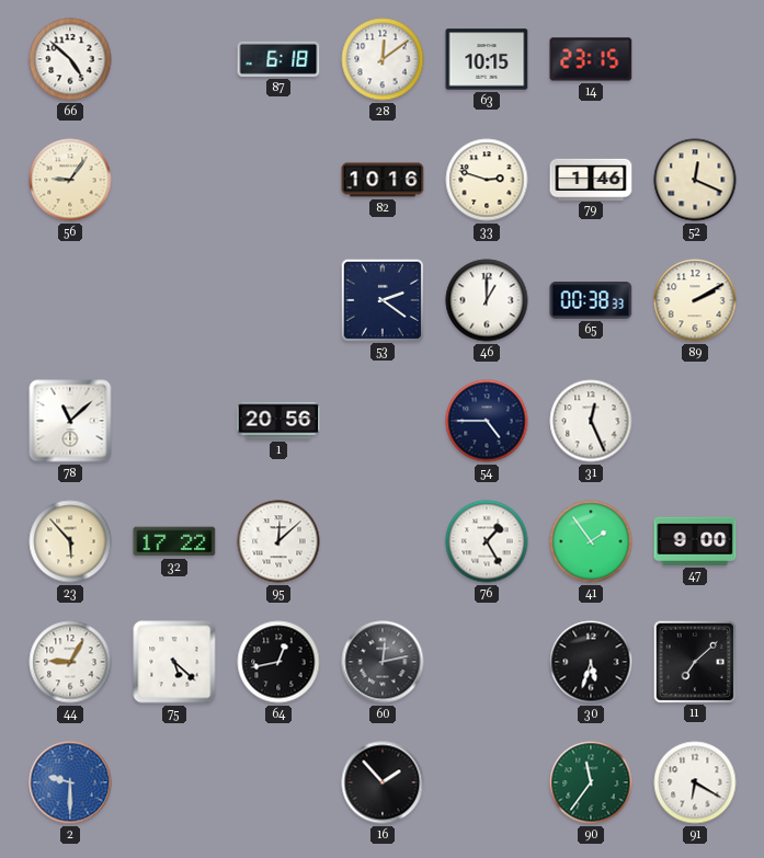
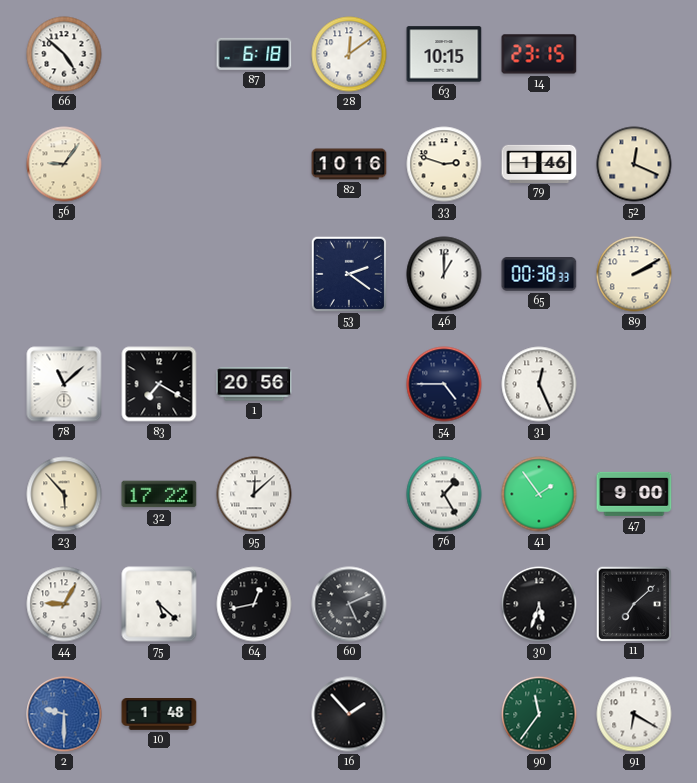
83: none -> 7:20 (159, 384)
60: 12:13 -> 5:11 (349, 604)
10: none -> 1:48 (159, 715)
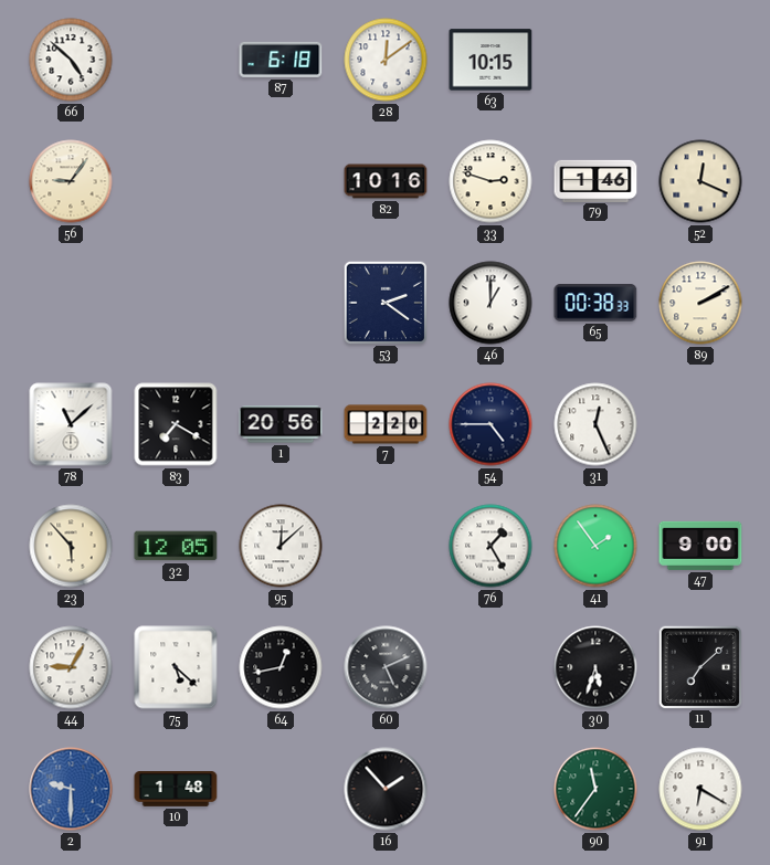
14: 23:15 -> none (539, 54)
7: none -> 2:20 (386, 424)
32: 17:22 -> 12:05 (176, 546)
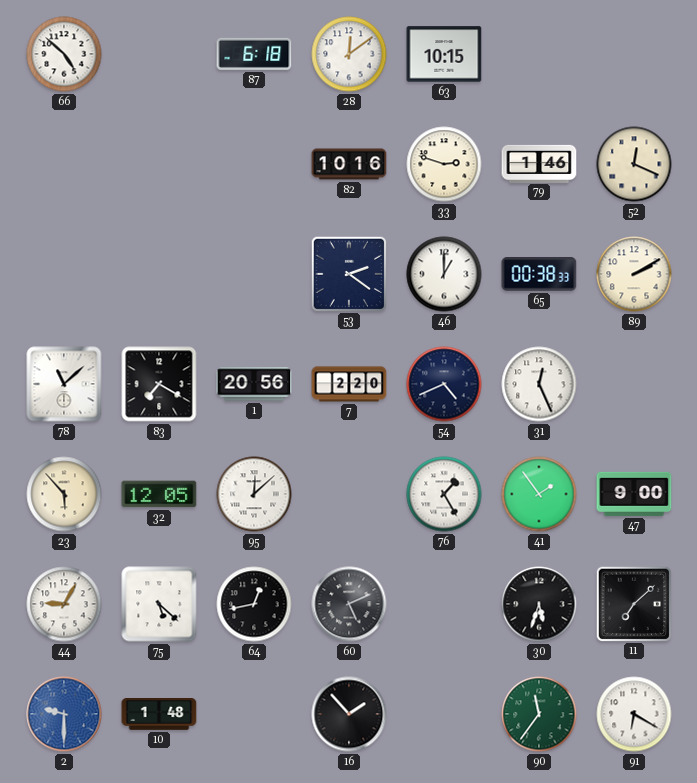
56: 9:06 -> none (71, 181)
54: 4:45 -> 4:41 (444, 384)
